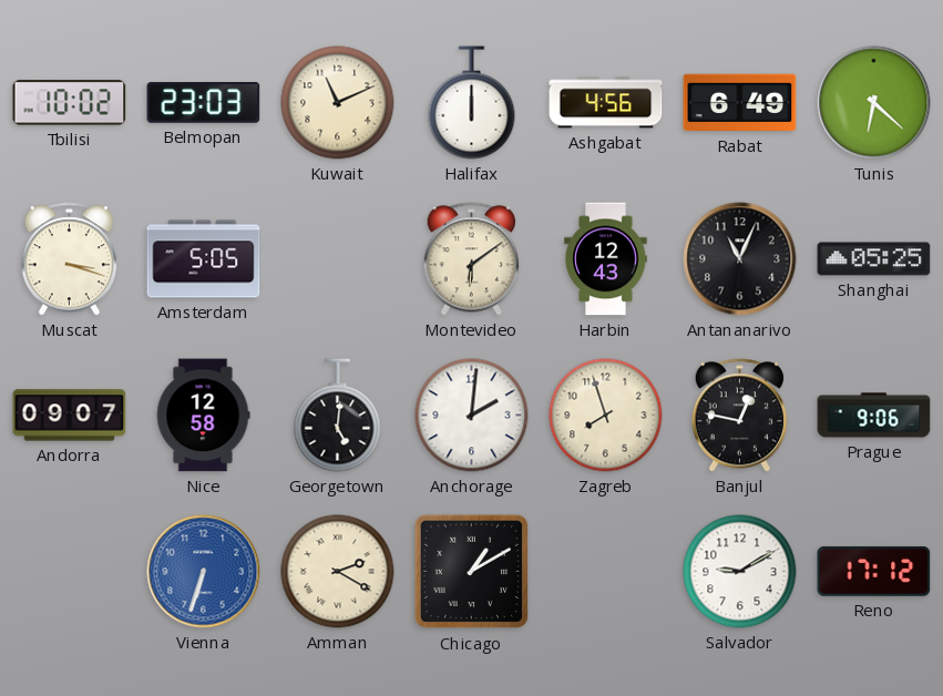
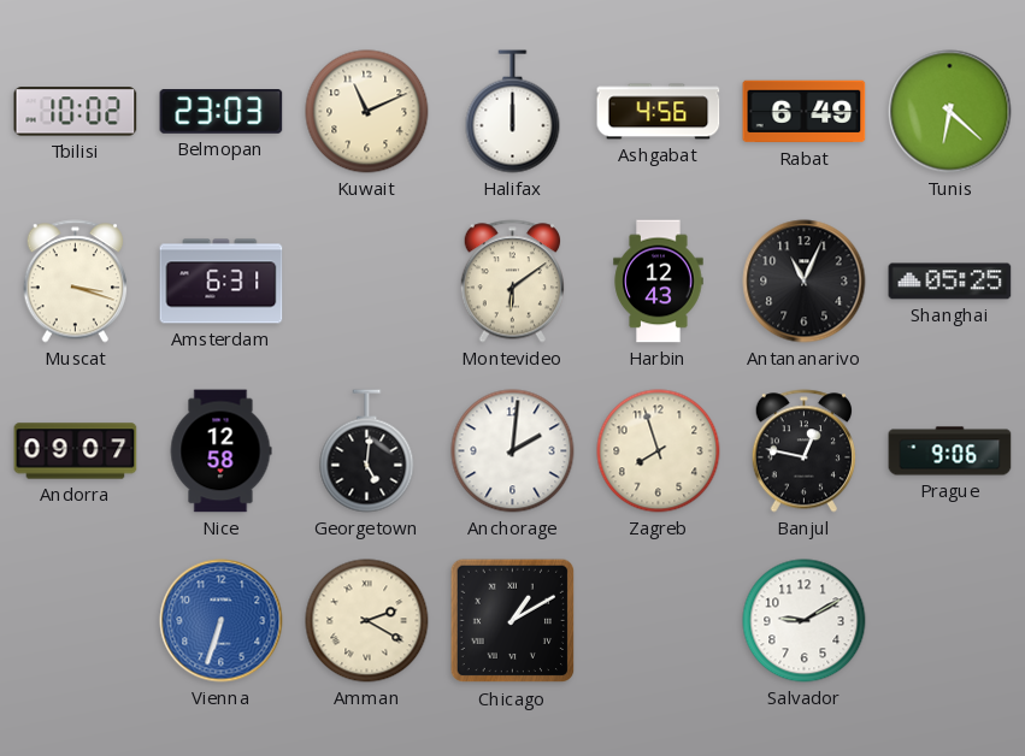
Amsterdam: 5:05 -> 6:31 (222, 282)
Reno: 17:12 -> none (874, 571)
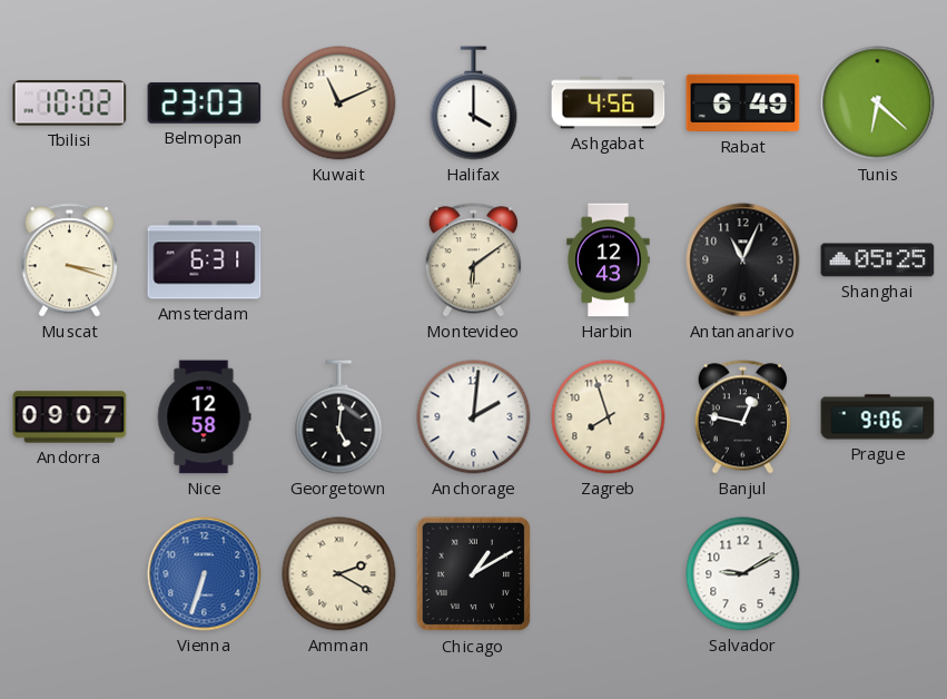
Halifax: 12:00 -> 4:00 (474, 104)
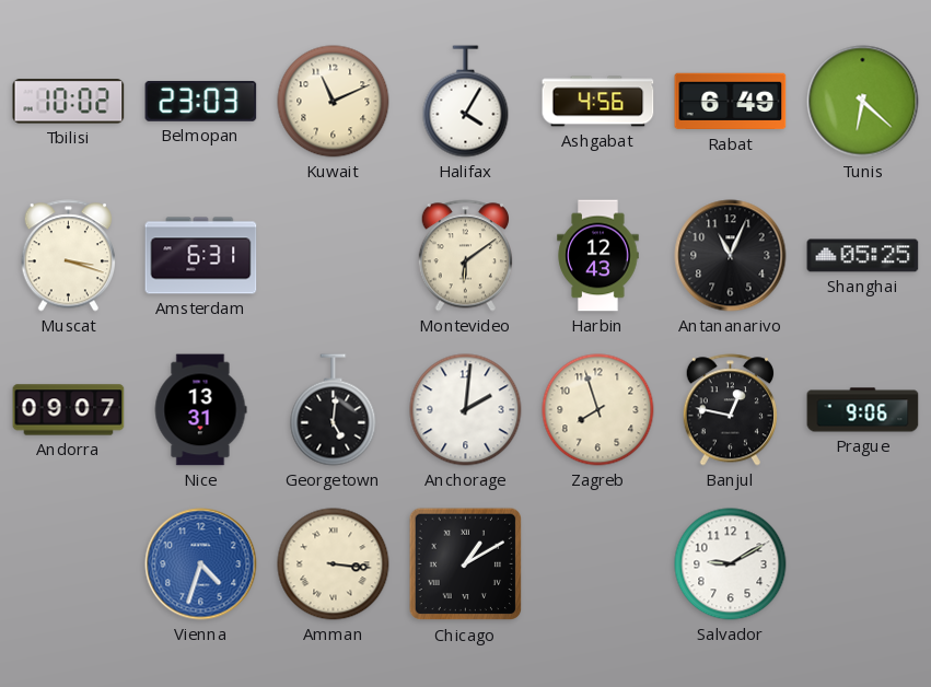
Halifax: 4:00 -> 4:05 (466, 102)
Nice: 12:58 -> 13:31 (200, 410)
Vienna: 6:33 -> 4:33 (201, 564)
Amman: 2:20 -> 3:16 (334, 564)
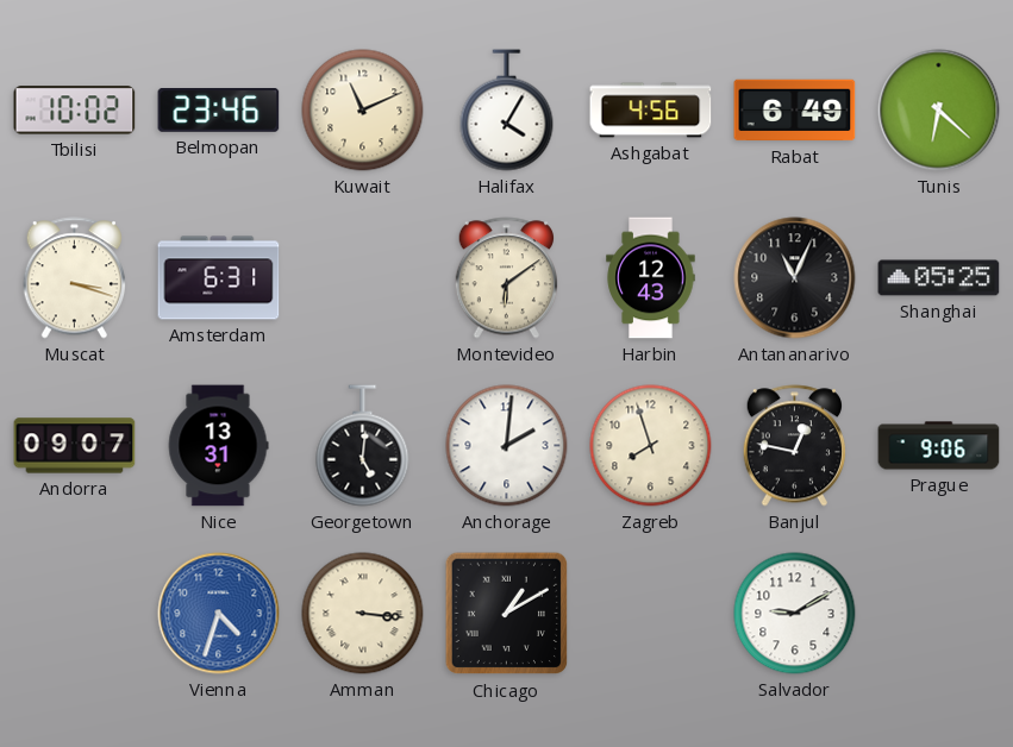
Belmopan: 23:03 -> 23:46 (219, 111)
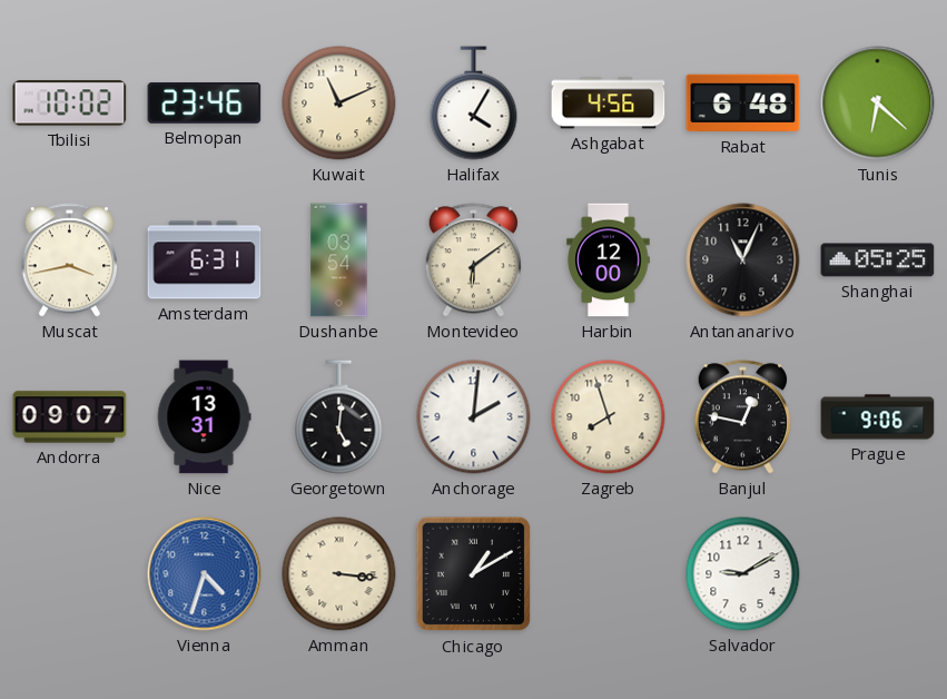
Rabat: 6:49 -> 6:48 (743, 104)
Muscat: 3:18 -> 3:43 (69, 260)
Dushanbe: none -> 03:54 (339, 260)
Harbin: 12:43 -> 12:00 (609, 260)
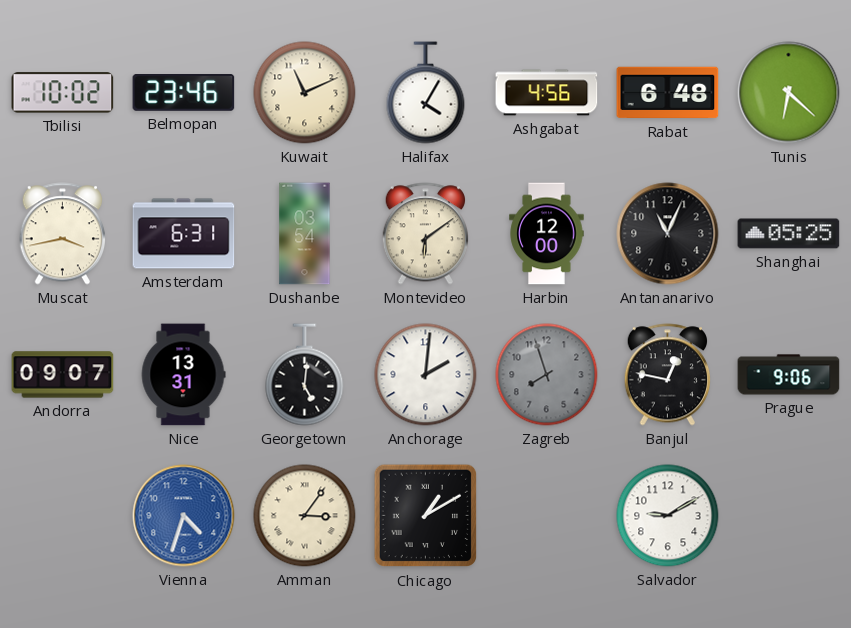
Zagreb dial: cream -> grey (547, 375)
Amman: 3:16 -> 3:06 (305, 516)
